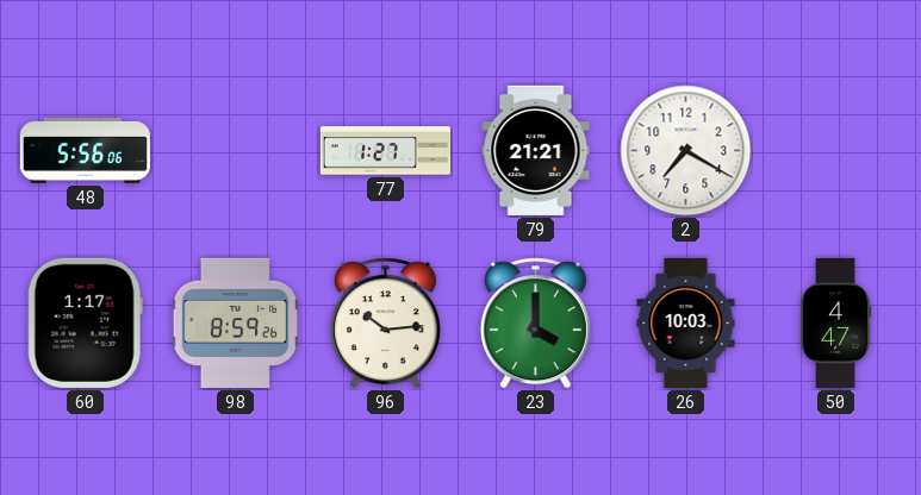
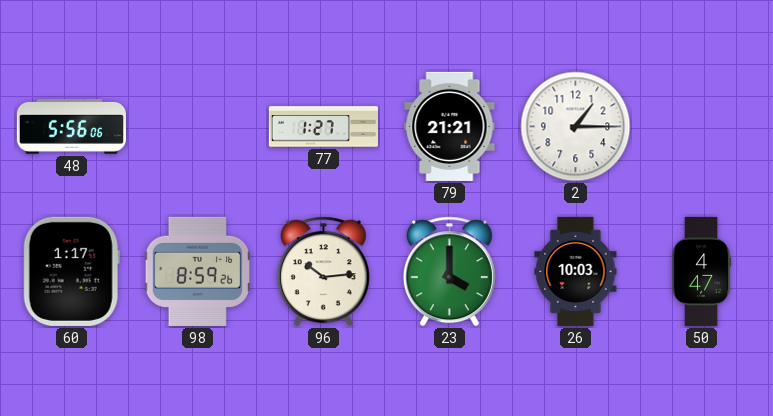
2: 7:20 -> 1:15 (576, 127)
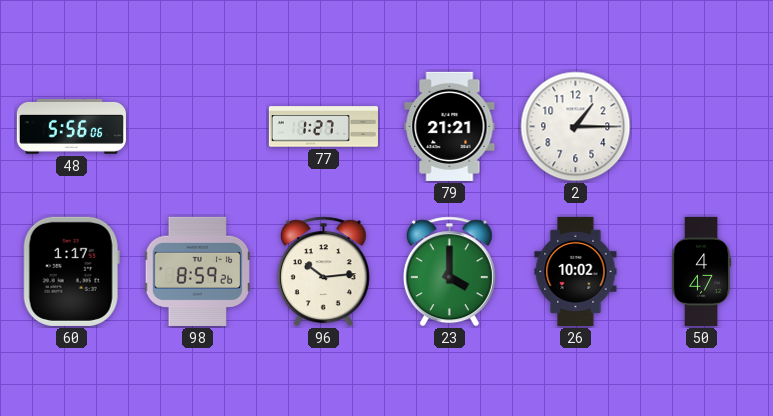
26: 10:03 -> 10:02 (576, 271)
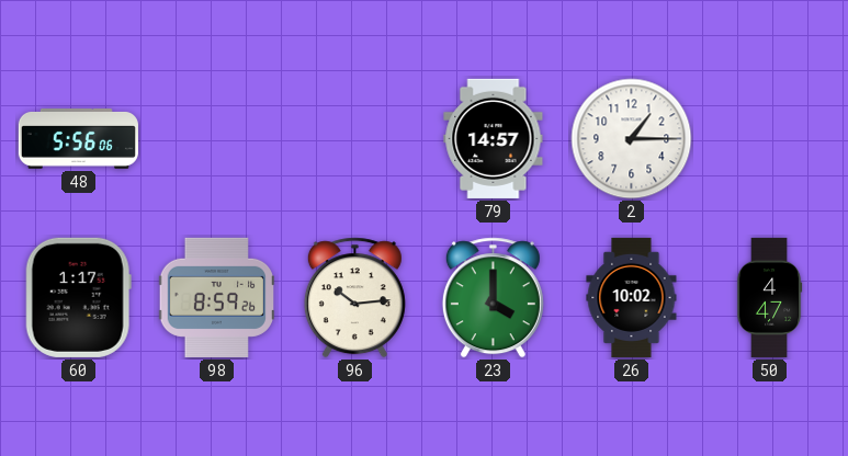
77: 1:27 -> none (323, 127)
79: 21:21 -> 14:57 (494, 138)
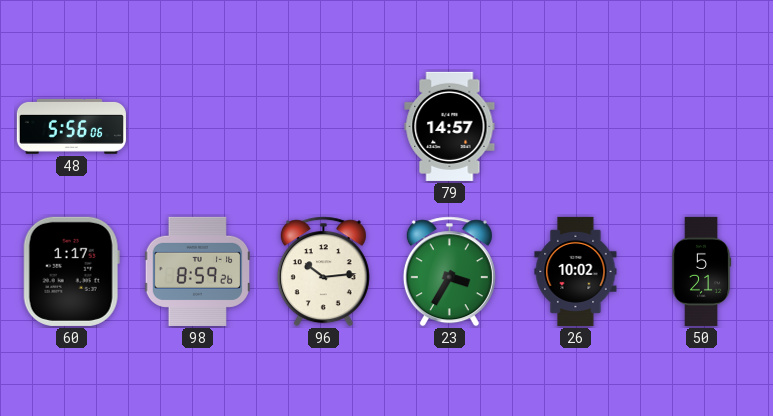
2: 1:15 -> none (632, 139)
23: 4:00 -> 3:35 (449, 272)
50: 4:47 -> 5:21 (701, 271)
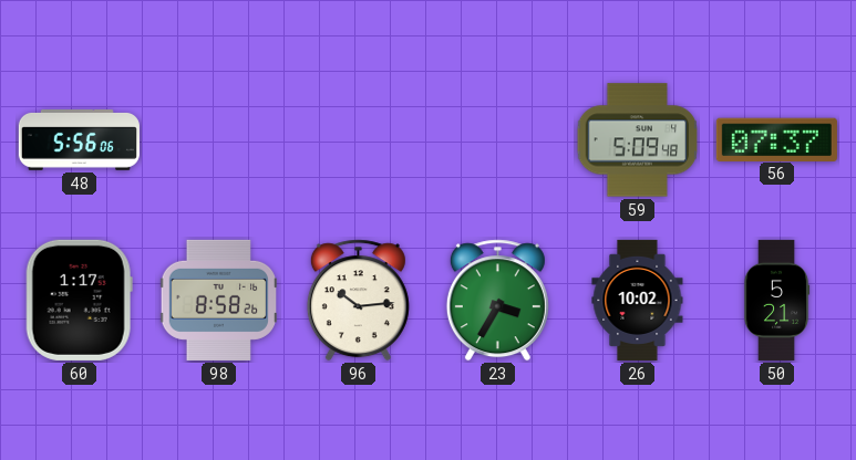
79: 14:57 -> none (450, 126)
59: none -> 5:09 (638, 140)
56: none -> 07:37 (776, 139)
98: 8:59 -> 8:58 (218, 300)
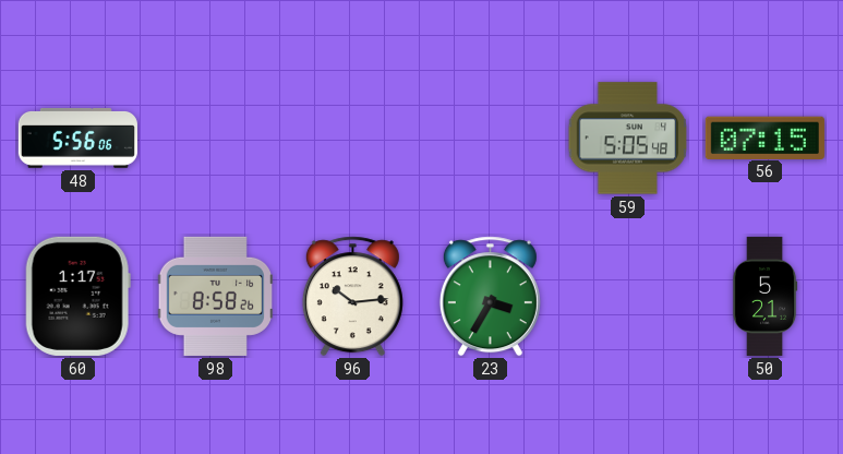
59: 5:09 -> 5:05 (628, 139)
56: 07:37 -> 07:15 (764, 138)
26: 10:02 -> none (638, 300)
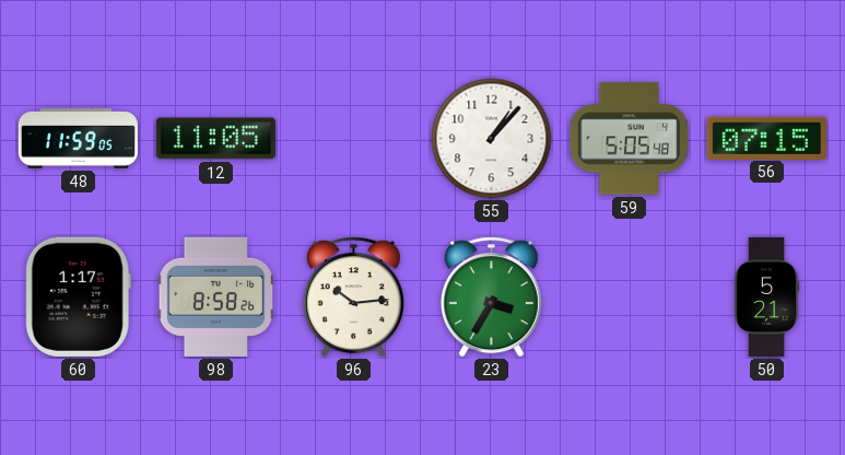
48: 5:56 -> 11:59 (78, 138)
12: none -> 11:05 (215, 139)
55: none -> 1:07 (492, 139)
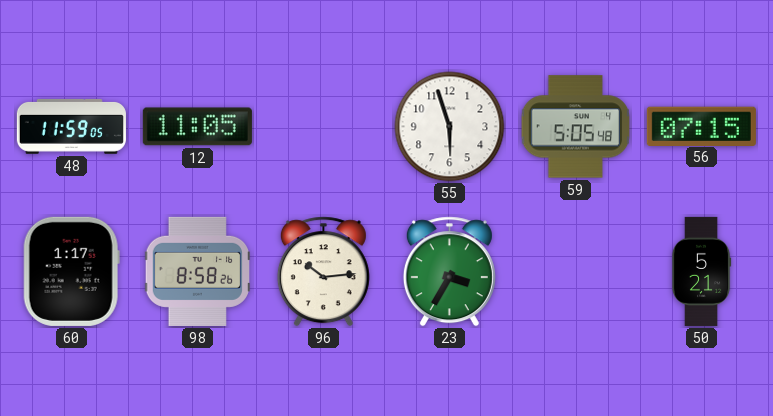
55: 1:07 -> 5:57 (450, 127)
